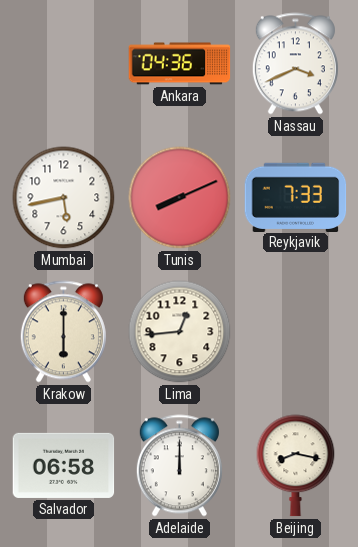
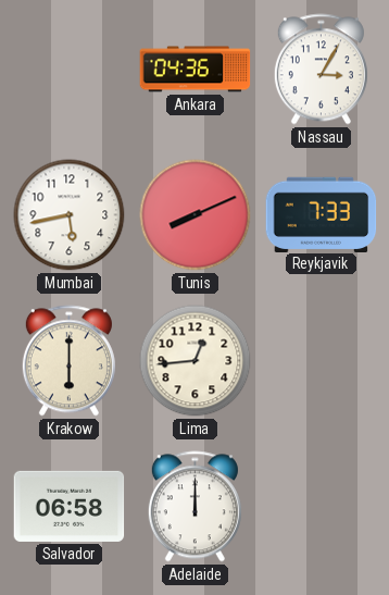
Nassau: 3:41 -> 3:05 (321, 70)
Beijing: 8:17 -> none (296, 466)
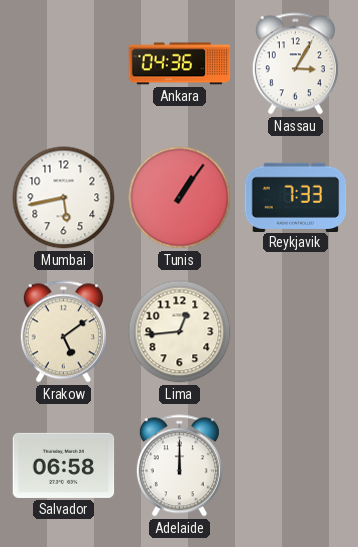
Tunis: 8:11 -> 1:06 (180, 198)
Krakow: 6:00 -> 5:09 (63, 332)
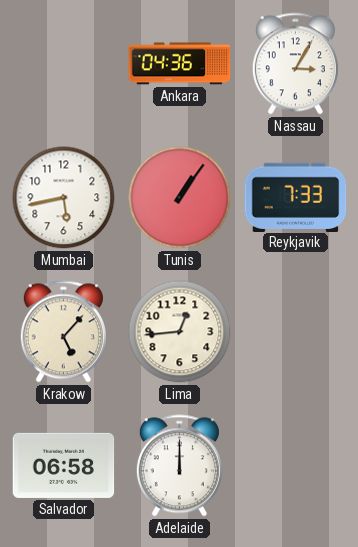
Krakow: 5:09 -> 5:07 (63, 332)
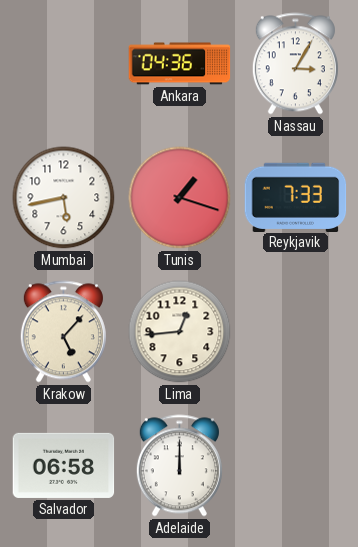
Tunis: 1:06 -> 1:18 (180, 198)
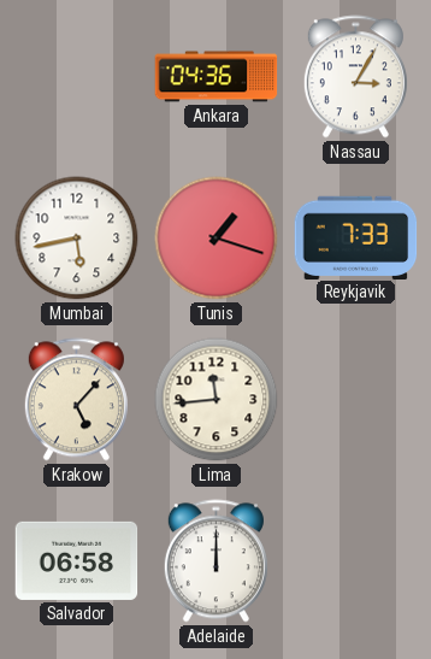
Lima: 12:44 -> 11:44 (217, 400)
